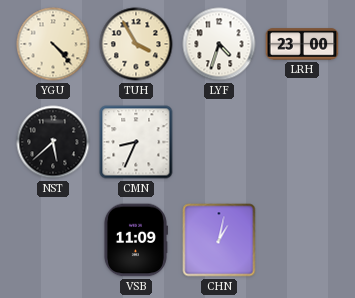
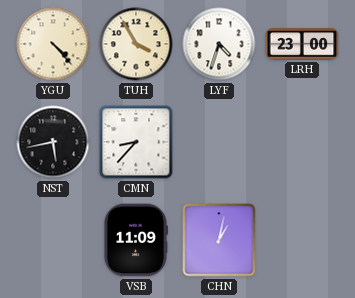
NST: 5:38 -> 5:43 (53, 142)
CMN: 8:34 -> 8:37 (136, 142)
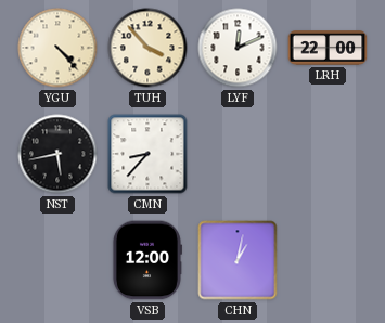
TUH: 3:55 -> 3:53 (147, 48)
LYF: 4:33 -> 12:11 (238, 48)
LRH: 23:00 -> 22:00 (328, 48)
VSB: 11:09 -> 12:00 (146, 260)
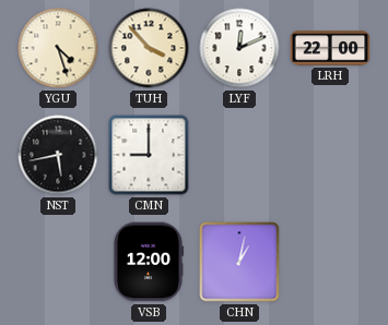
YGU: 4:23 -> 4:27 (58, 48)
CMN: 8:37 -> 9:00 (149, 155)
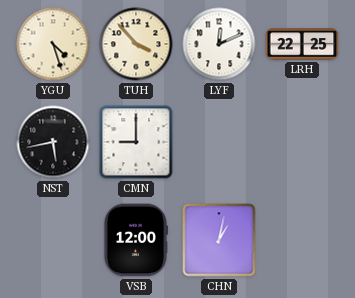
LRH: 22:00 -> 22:25 (302, 44)
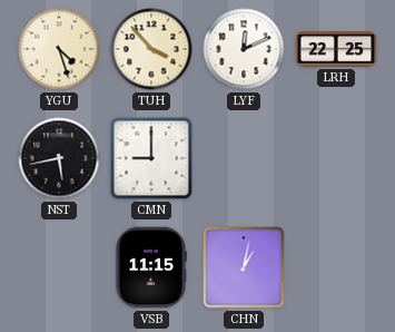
VSB: 12:00 -> 11:15 (150, 267)
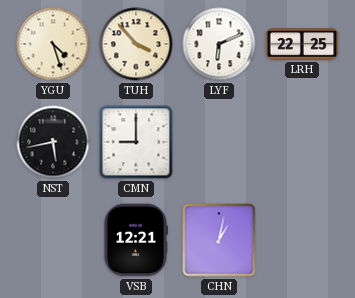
LYF: 12:11 -> 6:11 (219, 44)
VSB: 11:15 -> 12:21 (135, 240)
